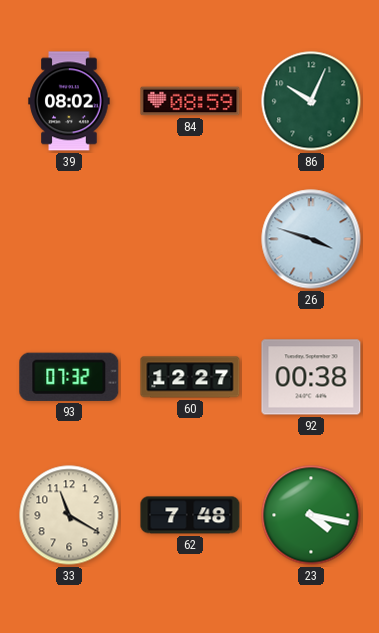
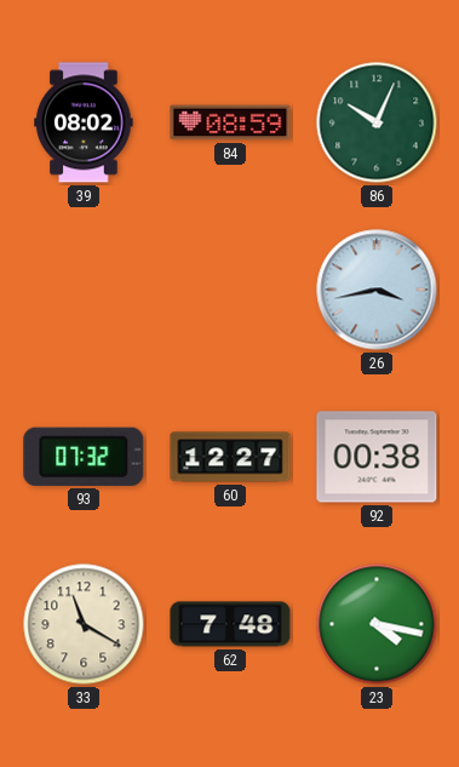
26: 3:48 -> 3:43 (377, 290)
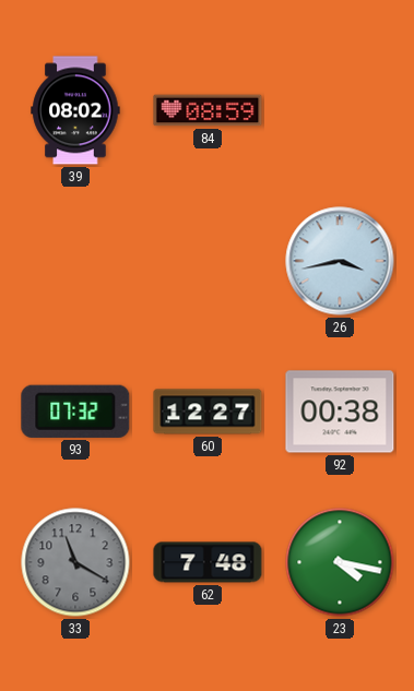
86: 10:04 -> none (377, 122)
33 dial: cream -> grey (75, 562)
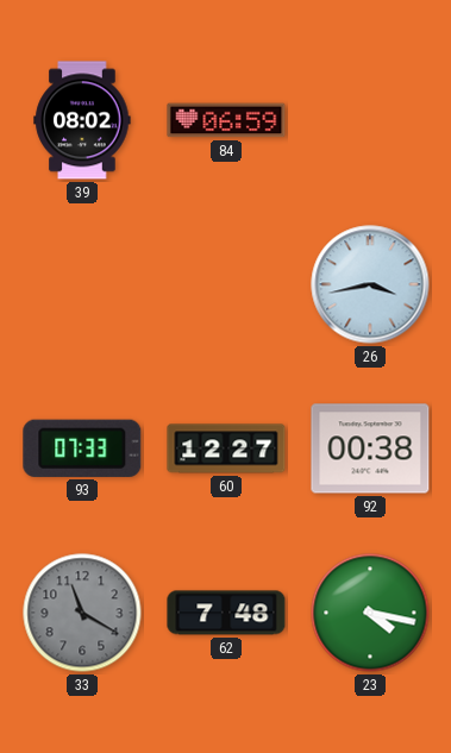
84: 08:59 -> 06:59 (226, 120)
93: 07:32 -> 07:33 (82, 448)
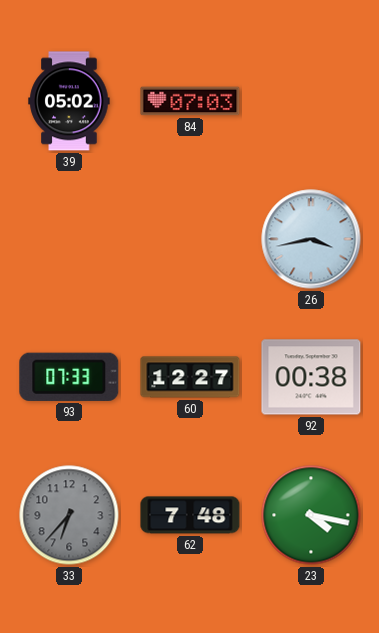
39: 08:02 -> 05:02 (69, 101)
84: 06:59 -> 07:03 (190, 101)
33: 11:20 -> 6:37 (69, 515)
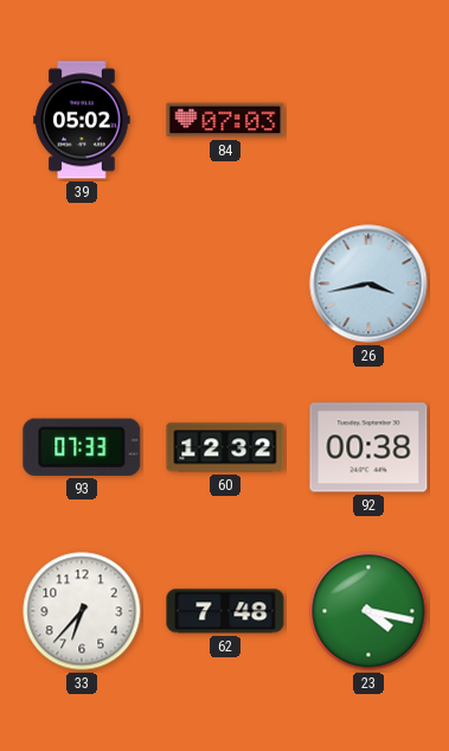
60: 12:27 -> 12:32 (225, 447)
33 dial: grey -> white (82, 611)
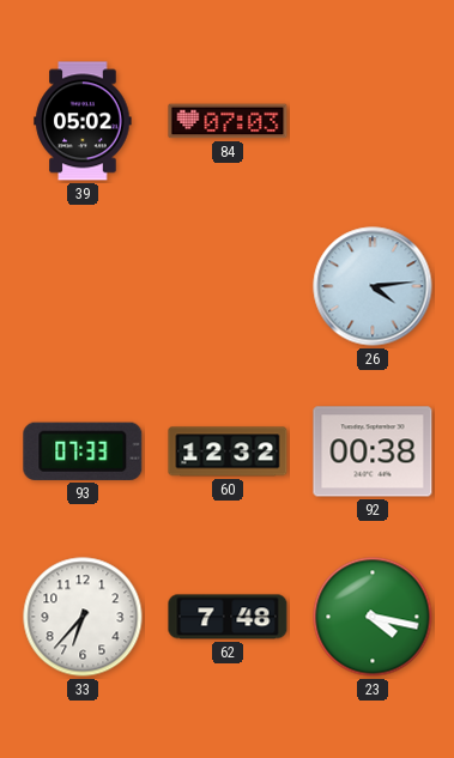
26: 3:43 -> 4:14 (373, 286)
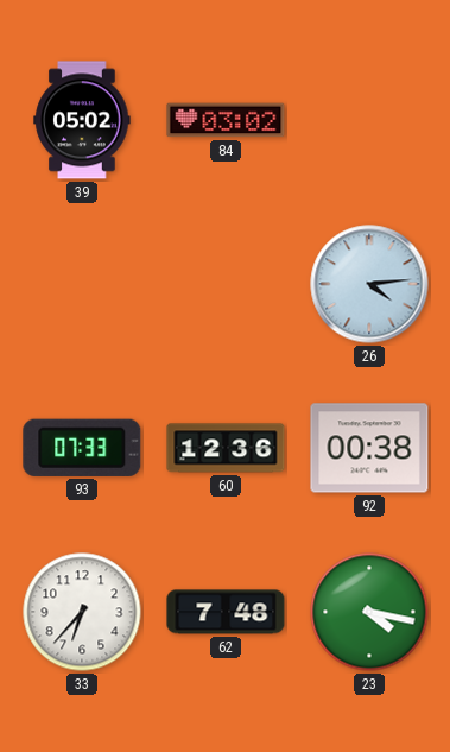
84: 07:03 -> 03:02 (226, 120)
60: 12:32 -> 12:36 (226, 448)
